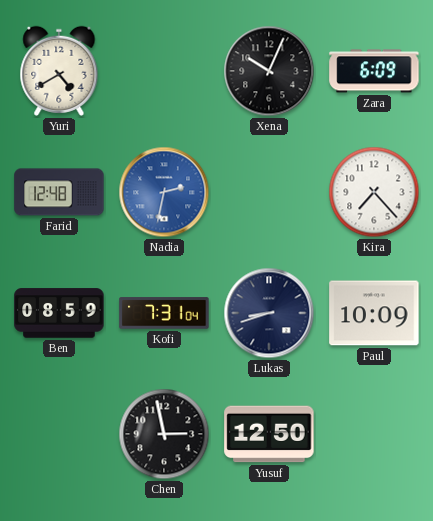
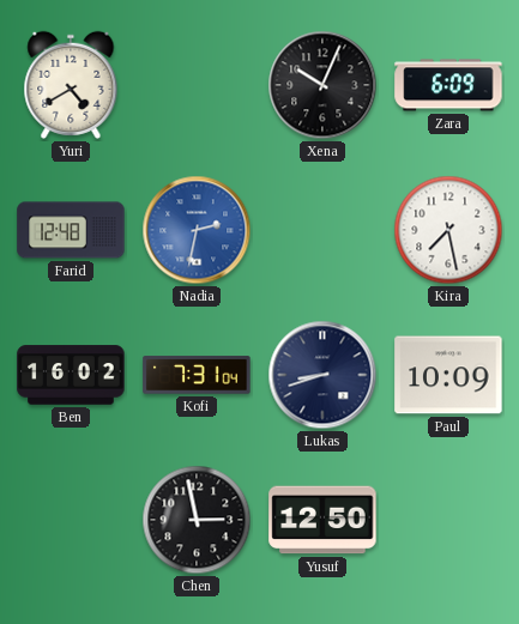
Kira: 7:23 -> 7:28 (448, 230)
Ben: 08:59 -> 16:02 (71, 375)
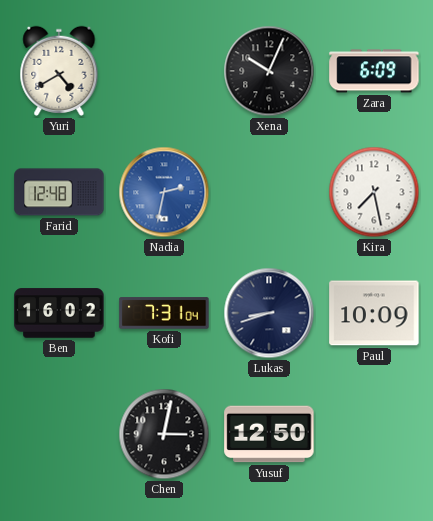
Chen: 2:58 -> 3:02 (164, 434)
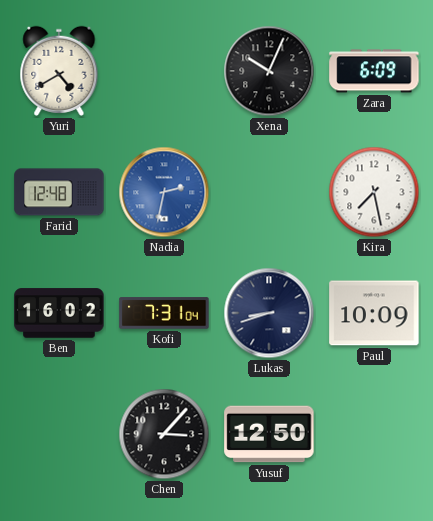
Chen: 3:02 -> 3:07 (164, 434)
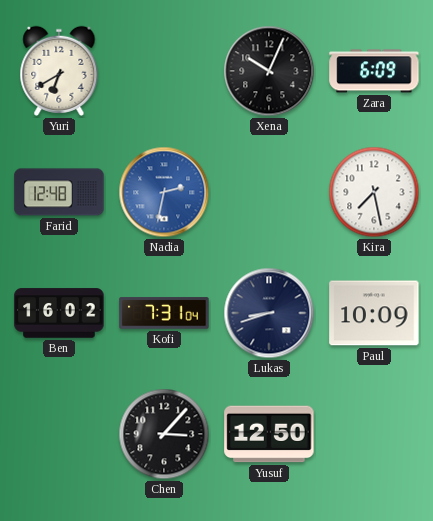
Yuri: 4:40 -> 6:40 (59, 71)
